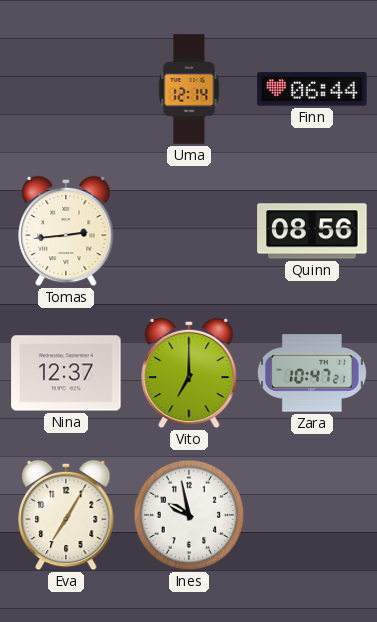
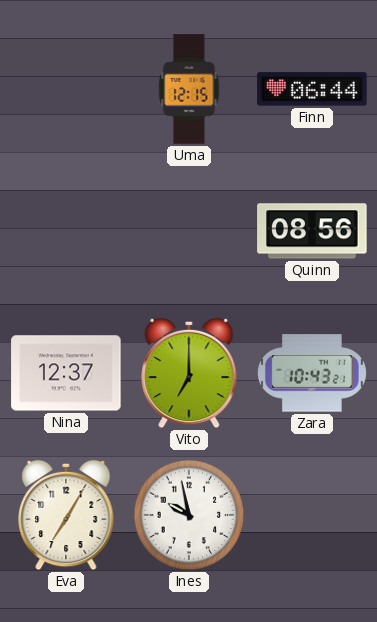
Uma: 12:14 -> 12:15 (189, 89)
Tomas: 2:44 -> none (66, 231)
Zara: 10:47 -> 10:43 (312, 373)
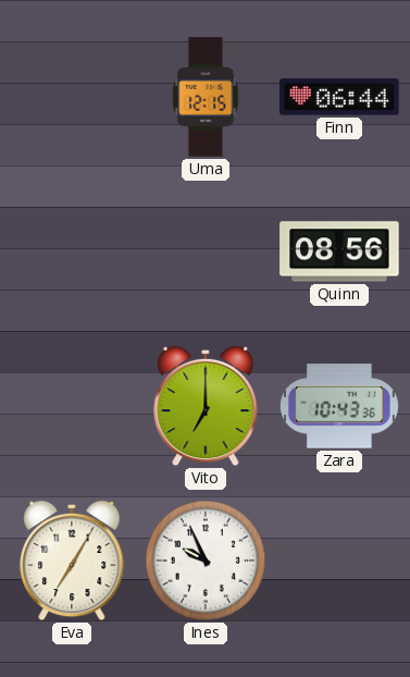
Nina: 12:37 -> none (66, 373)
Zara: 10:43:21 -> 10:43:36 (339, 406)
Ines: 9:58 -> 9:56 (206, 561)
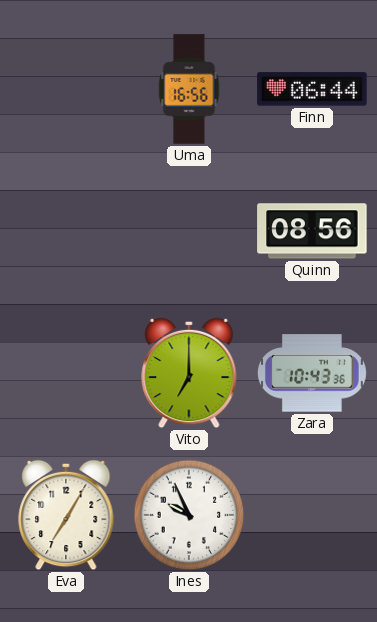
Uma: 12:15 -> 16:56 (189, 89)
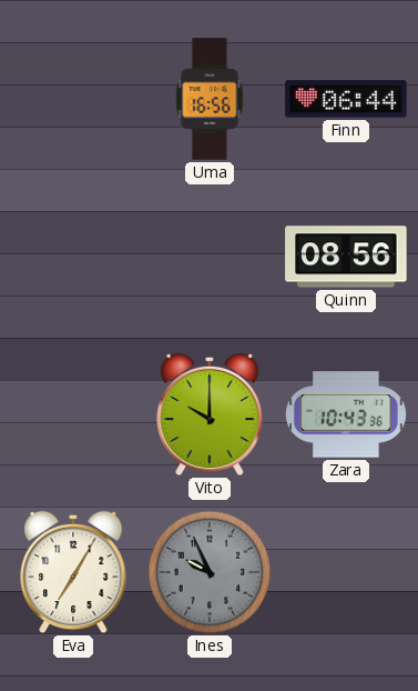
Vito: 7:00 -> 10:00 (210, 414)
Ines dial: white -> grey (210, 572)
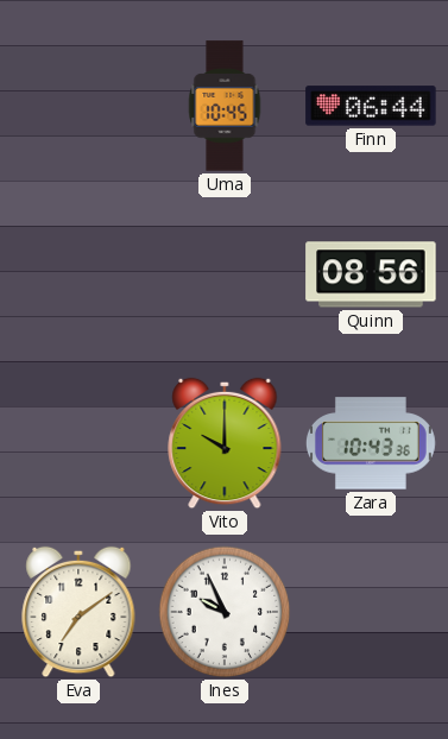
Uma: 16:56 -> 10:45 (225, 106)
Eva: 7:05 -> 7:09 (78, 612)
Ines dial: grey -> white (225, 612)
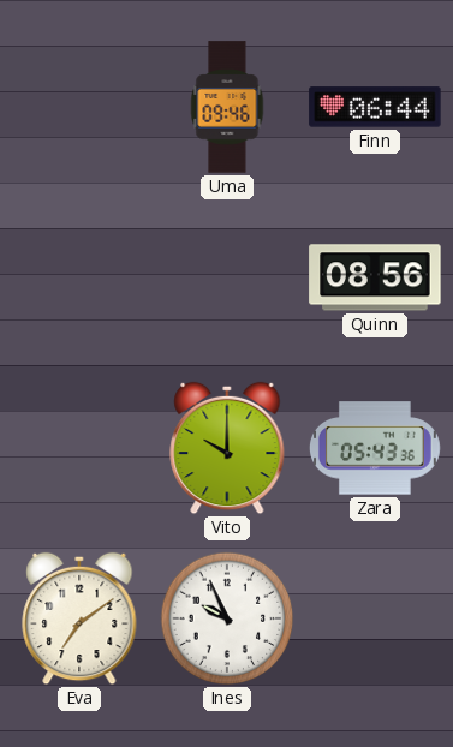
Uma: 10:45 -> 09:46 (227, 107)
Zara: 10:43 -> 05:43 (375, 448)
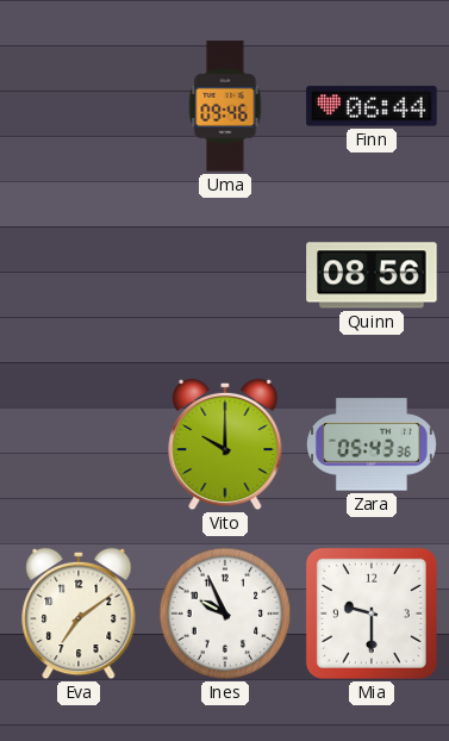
Mia: none -> 9:30 (372, 614)
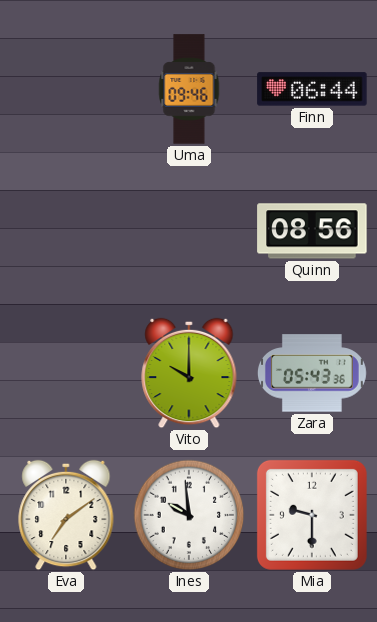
Ines: 9:56 -> 9:59 (189, 515)
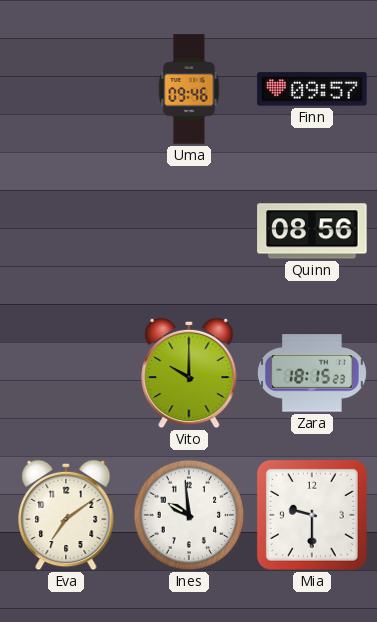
Finn: 06:44 -> 09:57 (312, 89)
Zara: 05:43 -> 18:15 (312, 373)
